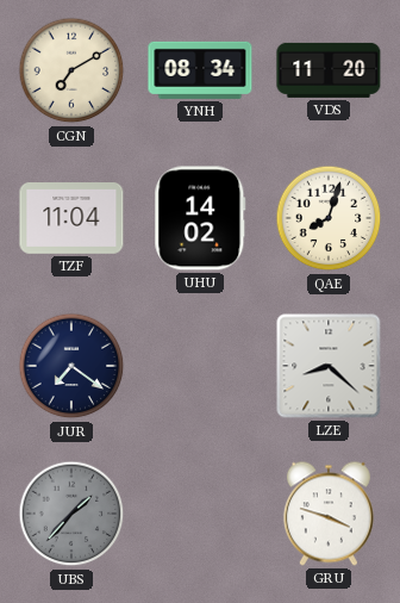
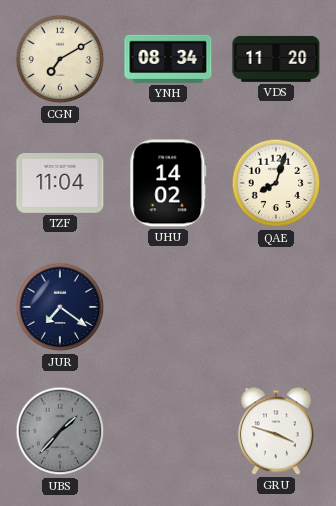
LZE: 8:22 -> none (329, 366)
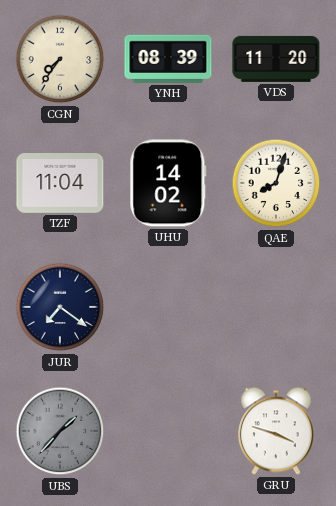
CGN: 7:10 -> 7:36 (60, 59)
YNH: 08:34 -> 08:39 (168, 59)
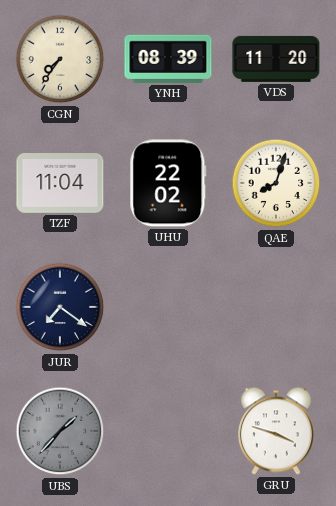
UHU: 14:02 -> 22:02 (168, 183)
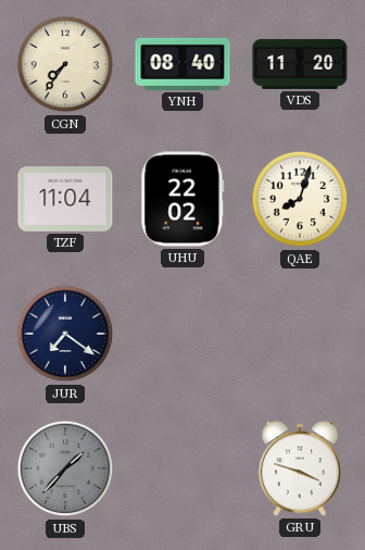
YNH: 08:39 -> 08:40 (182, 64)
